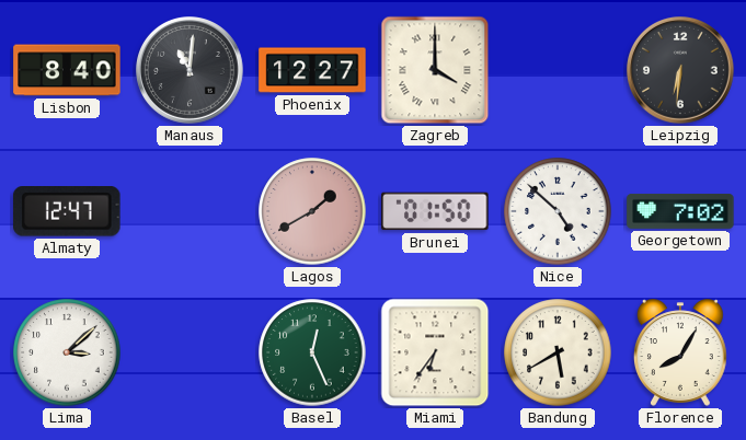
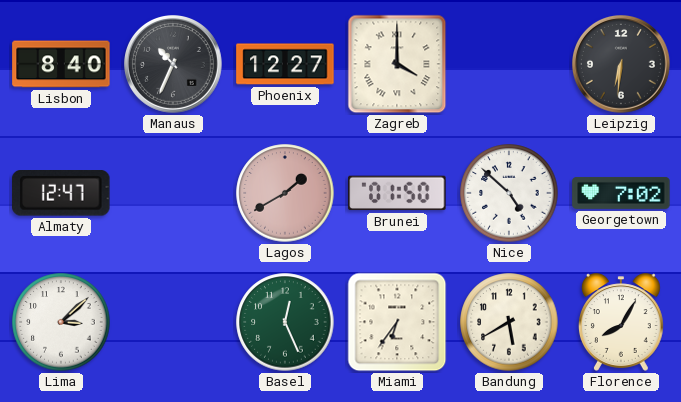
Manaus: 11:01 -> 10:34 (174, 65)
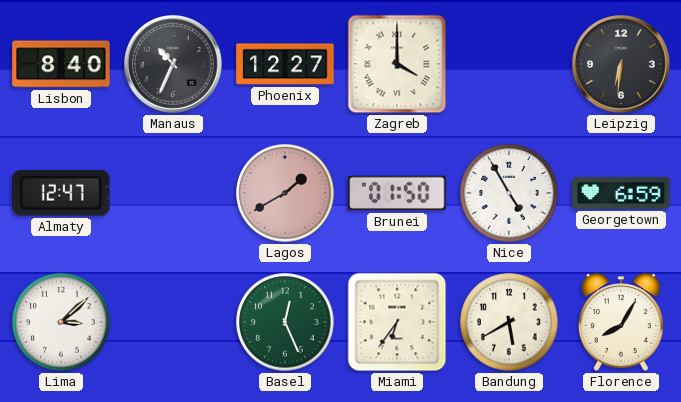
Nice: 4:52 -> 4:55 (509, 193)
Georgetown: 7:02 -> 6:59 (621, 193)
